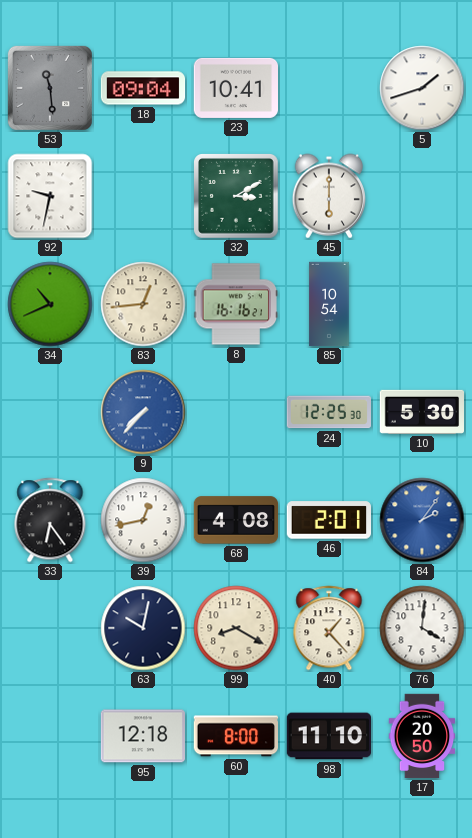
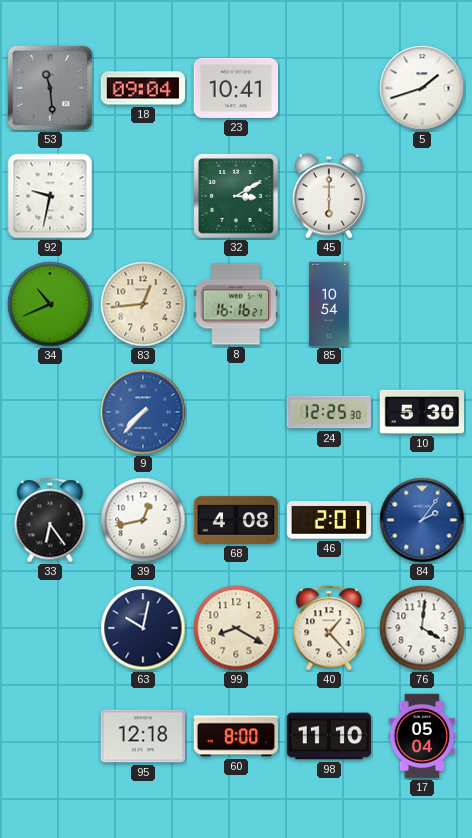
17: 20:50 -> 05:04 (422, 736)
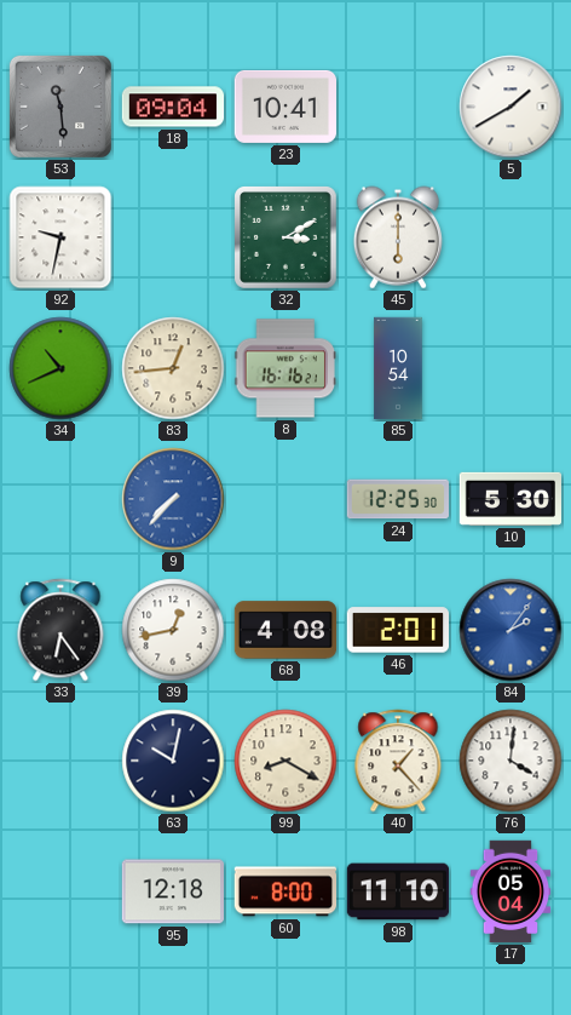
5: 1:42 -> 1:40 (511, 107)
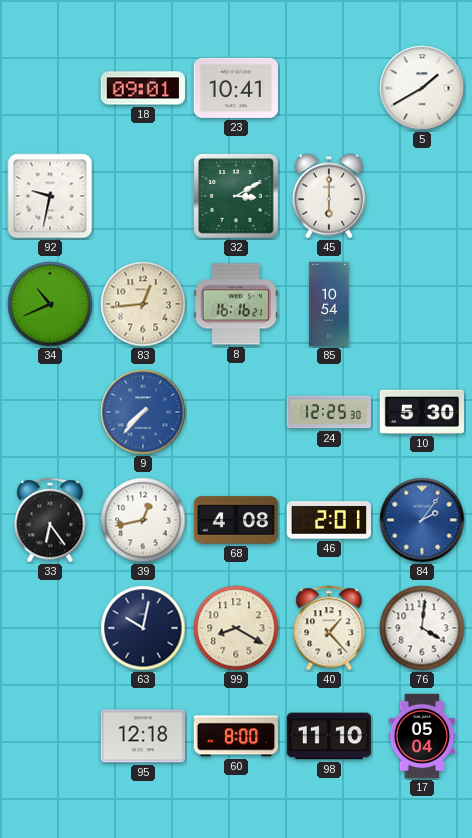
53: 11:29 -> none (60, 107)
18: 09:04 -> 09:01 (143, 88)
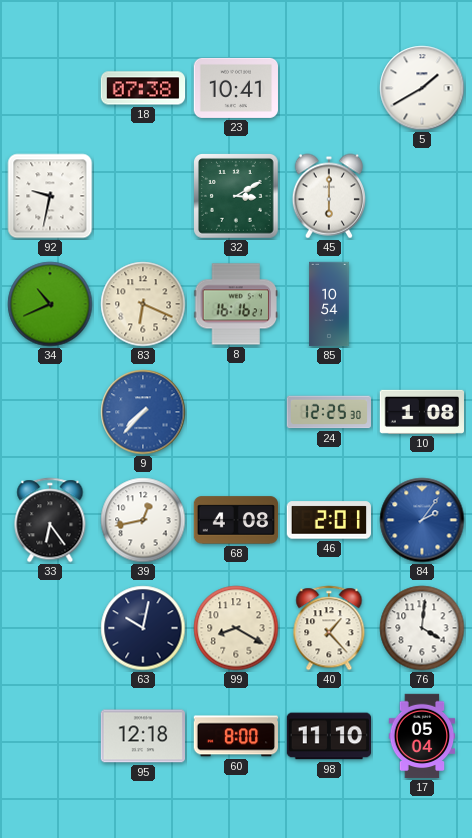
18: 09:01 -> 07:38 (143, 88)
83: 12:44 -> 6:19 (143, 304)
10: 5:30 -> 1:08 (421, 412)
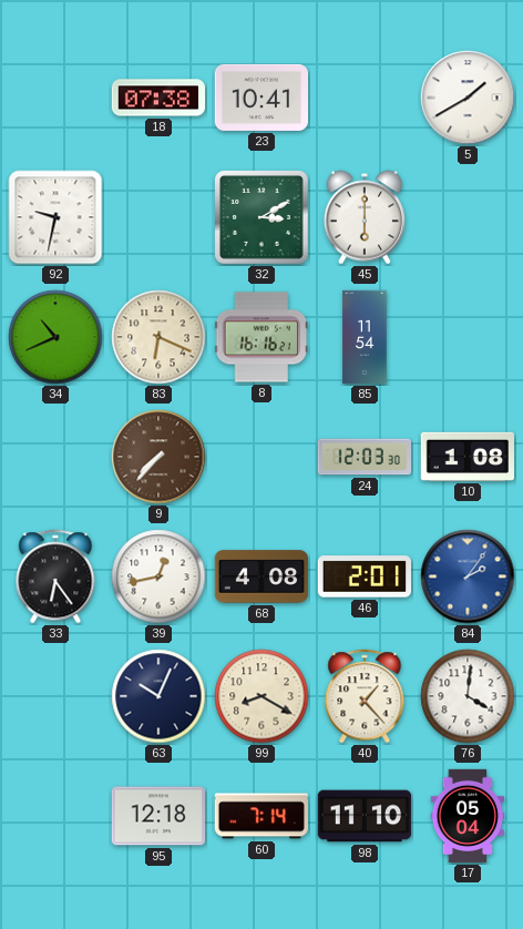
85: 10:54 -> 11:54 (365, 337)
9 dial: blue -> brown (158, 457)
24: 12:25 -> 12:03 (363, 457)
63: 10:02 -> 10:04 (158, 696)
60: 8:00 -> 7:14 (260, 816)
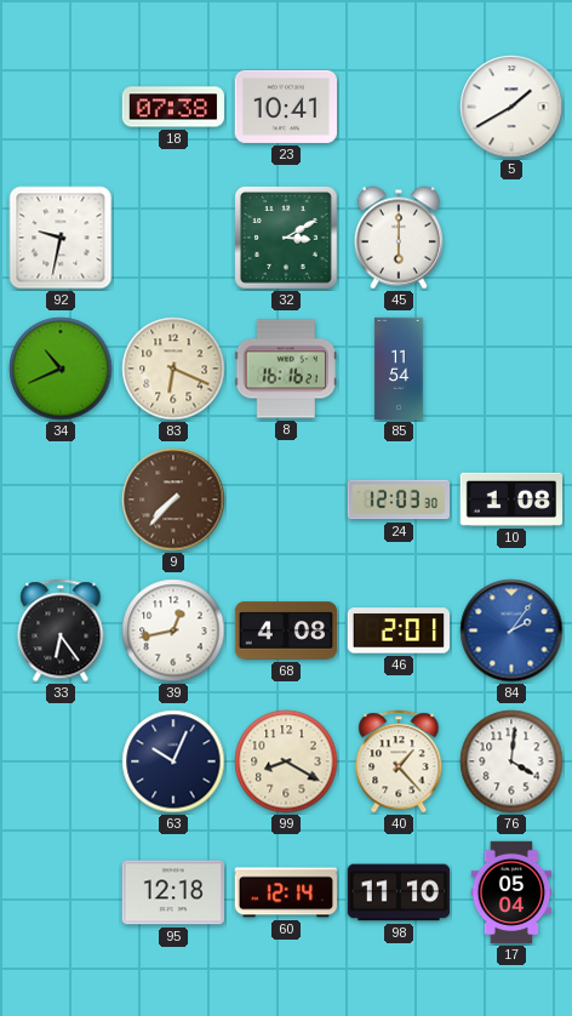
60: 7:14 -> 12:14 (285, 892)
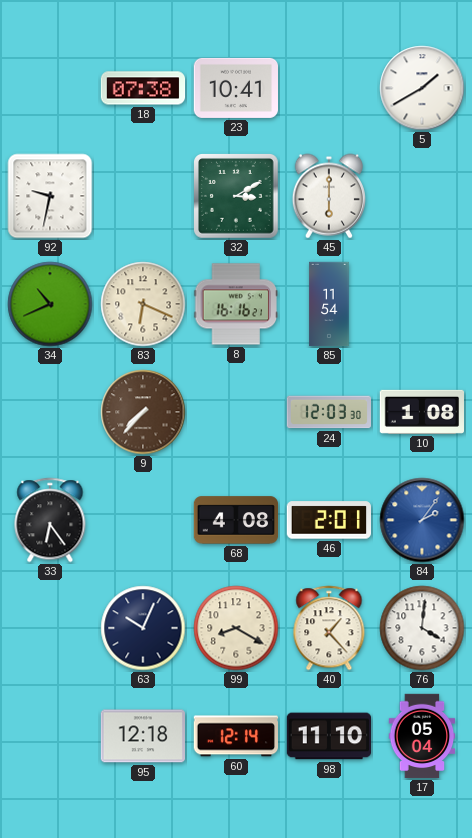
39: 12:43 -> none (173, 630)
